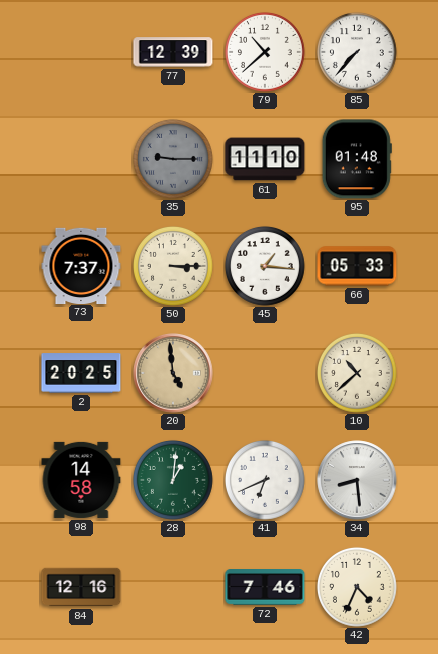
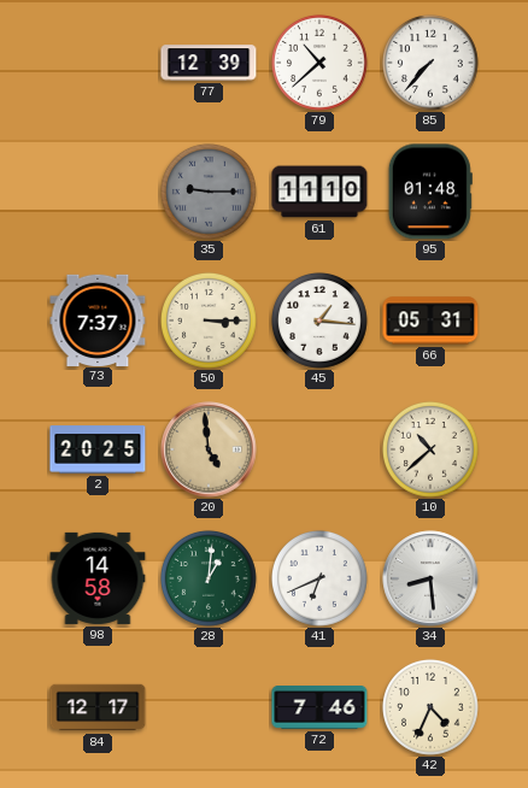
66: 05:33 -> 05:31 (430, 321)
84: 12:16 -> 12:17 (98, 707)
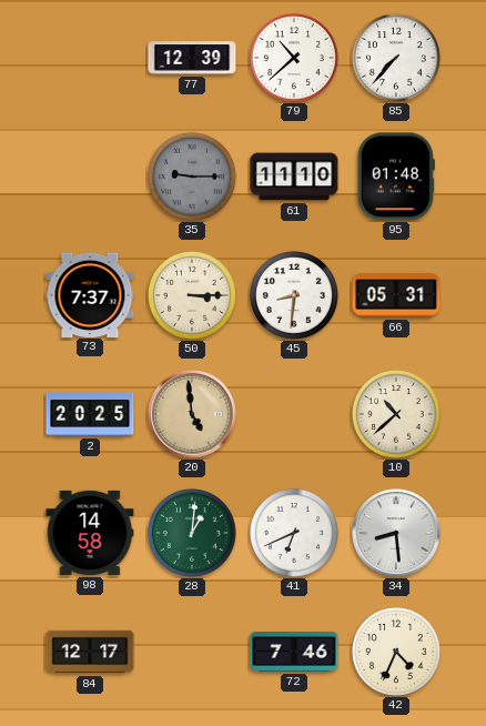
45: 1:16 -> 8:31 (294, 295)
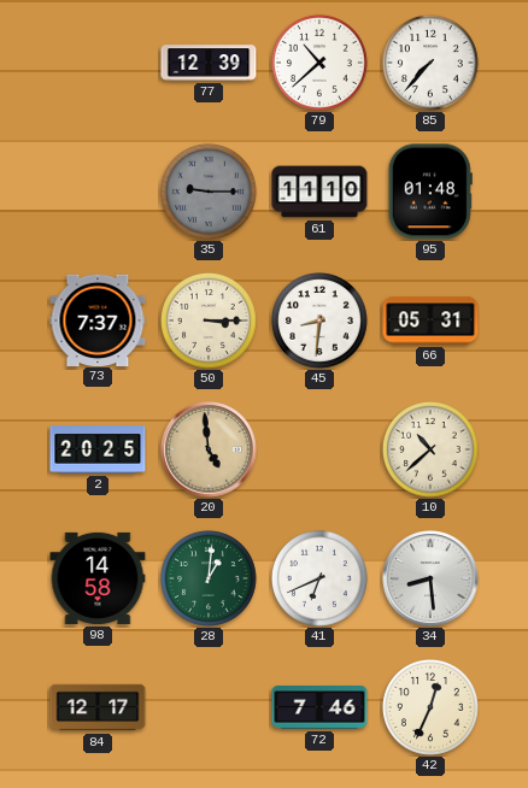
42: 4:34 -> 12:34 (430, 707)
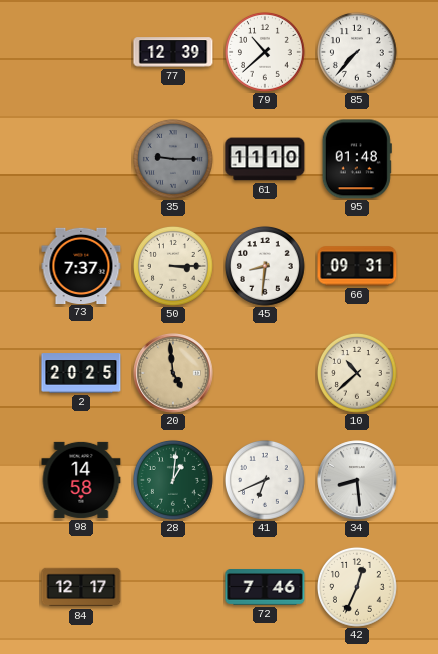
66: 05:31 -> 09:31 (357, 266)
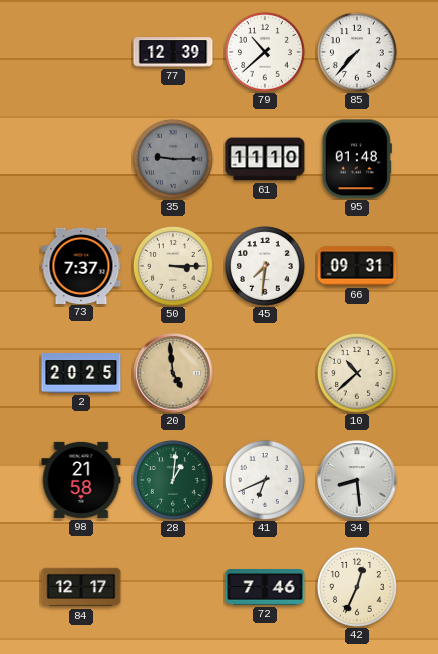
45: 8:31 -> 7:31 (265, 266)
98: 14:58 -> 21:58 (81, 480)
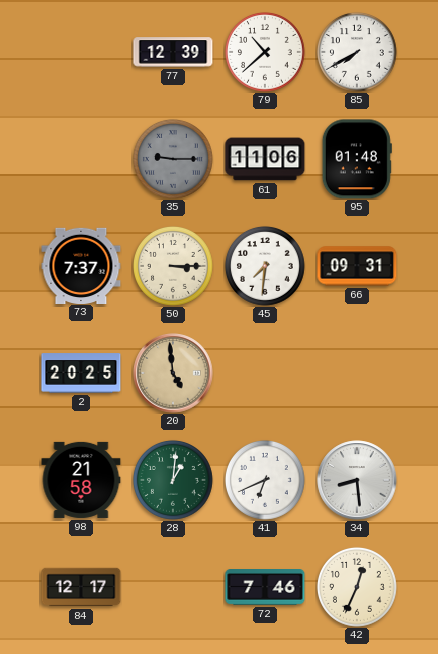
85: 7:37 -> 7:40 (357, 52)
61: 11:10 -> 11:06 (265, 159)
10: 10:38 -> none (357, 373)
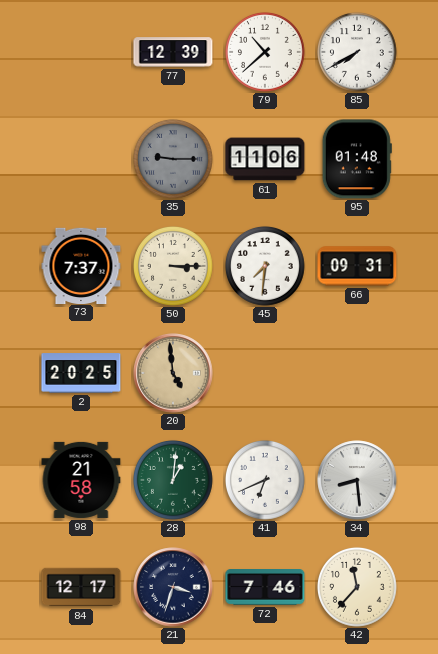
21: none -> 3:33 (173, 587)
42: 12:34 -> 11:37 (357, 587)
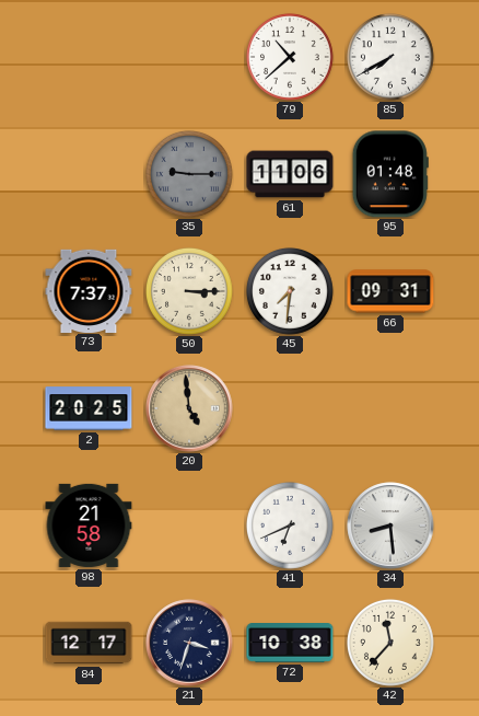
77: 12:39 -> none (173, 52)
28: 1:01 -> none (173, 480)
72: 7:46 -> 10:38 (290, 643)
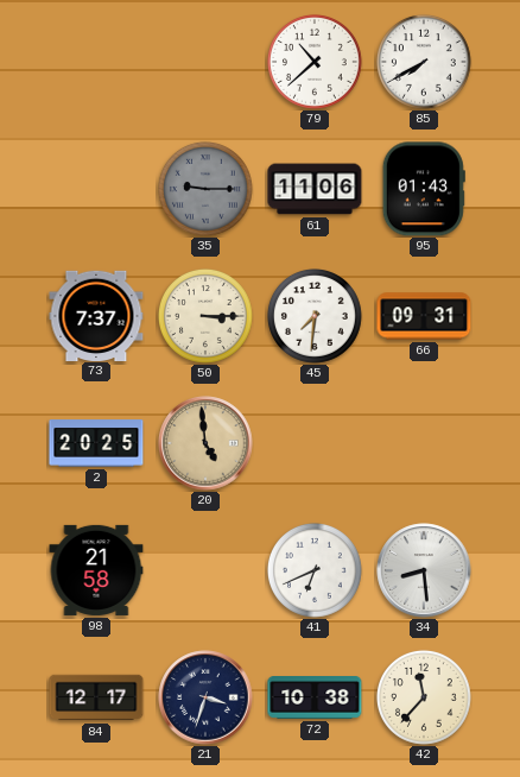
95: 01:48 -> 01:43 (424, 189)
